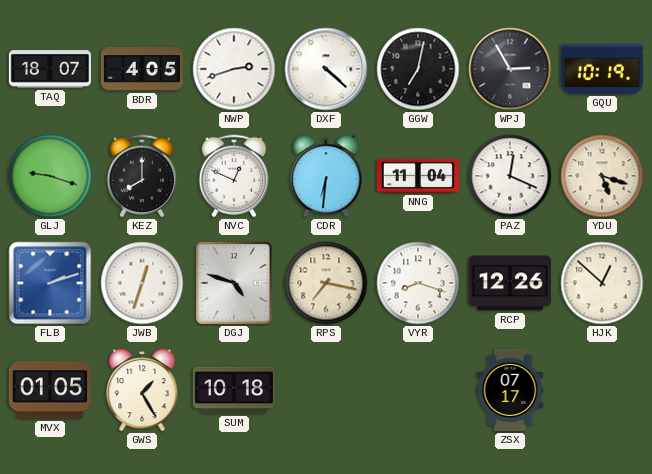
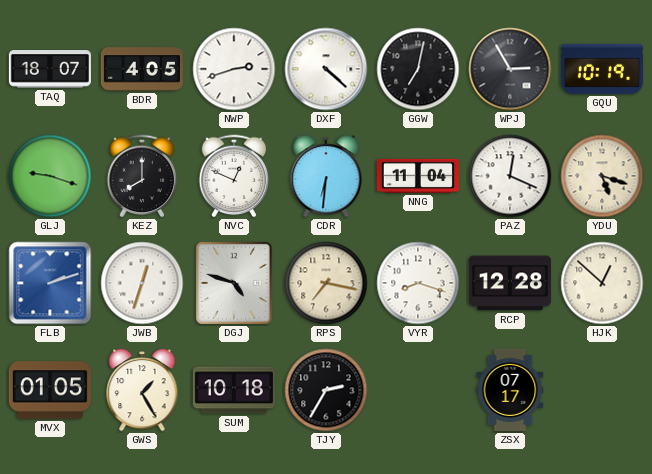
RCP: 12:26 -> 12:28 (510, 283)
TJY: none -> 2:35 (326, 390)
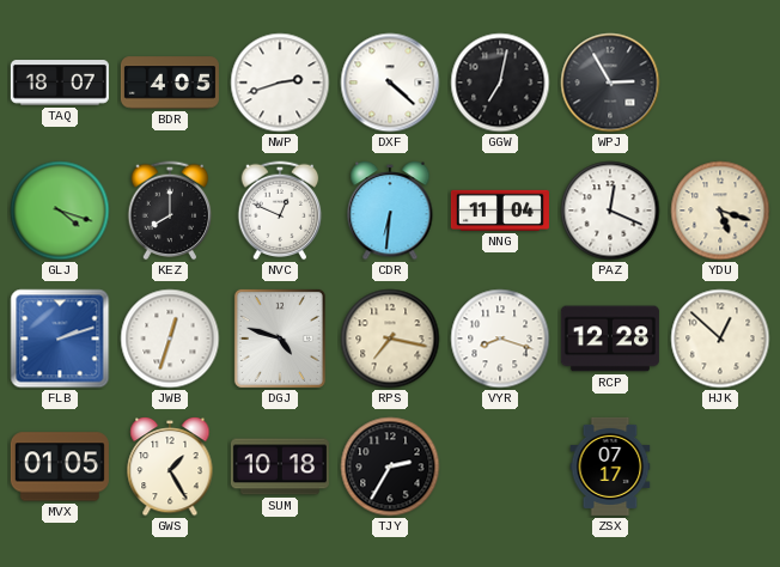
GQU: 10:19 -> none (602, 69)
GLJ: 9:18 -> 4:18 (60, 211)
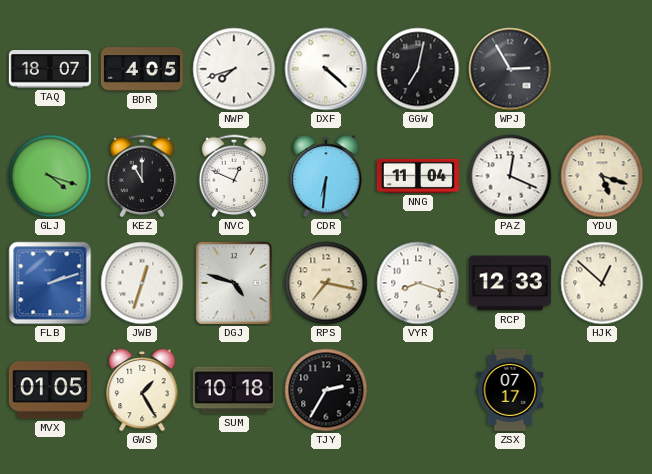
NWP: 2:42 -> 7:42 (234, 69)
KEZ: 8:00 -> 11:00 (142, 176)
RCP: 12:28 -> 12:33 (510, 283)
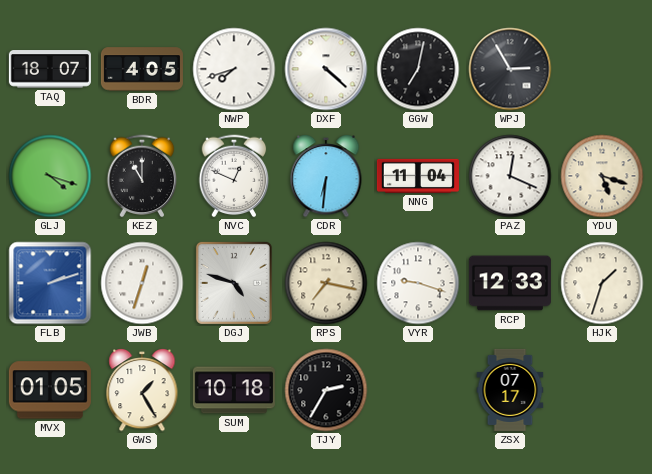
VYR: 8:18 -> 9:18 (418, 283)
HJK: 12:52 -> 1:33 (602, 283)
